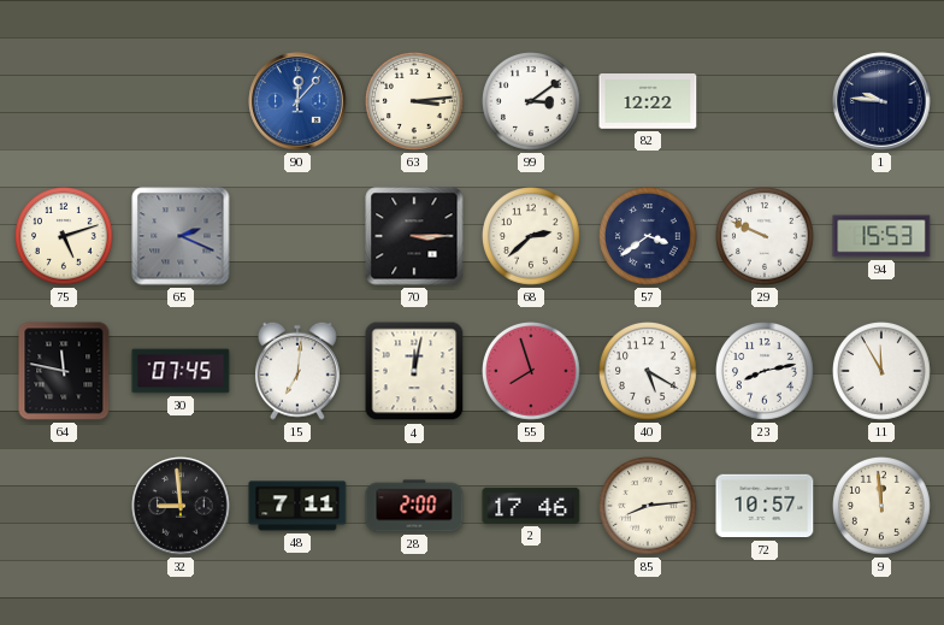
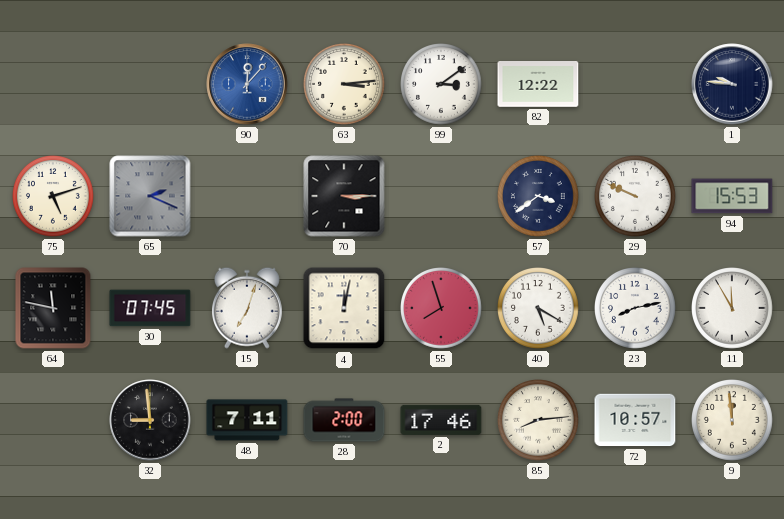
68: 2:38 -> none (532, 237)
15: 7:01 -> 7:03 (247, 308)
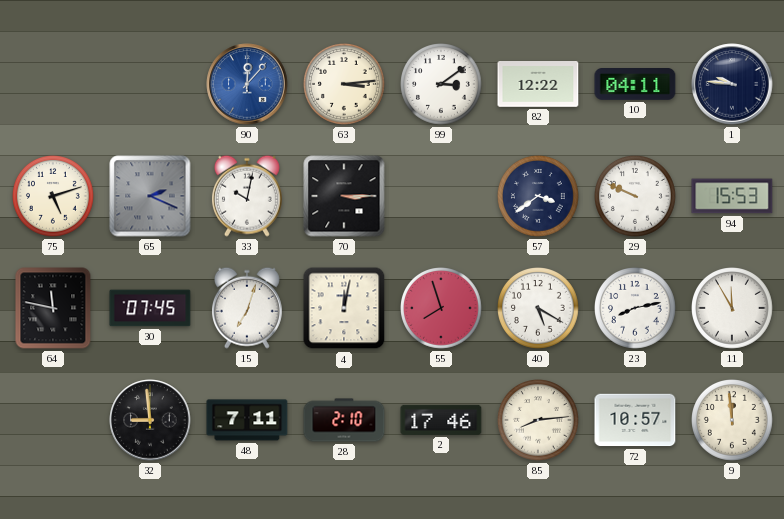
10: none -> 04:11 (635, 84)
33: none -> 10:02 (247, 196)
28: 2:00 -> 2:10 (344, 420)
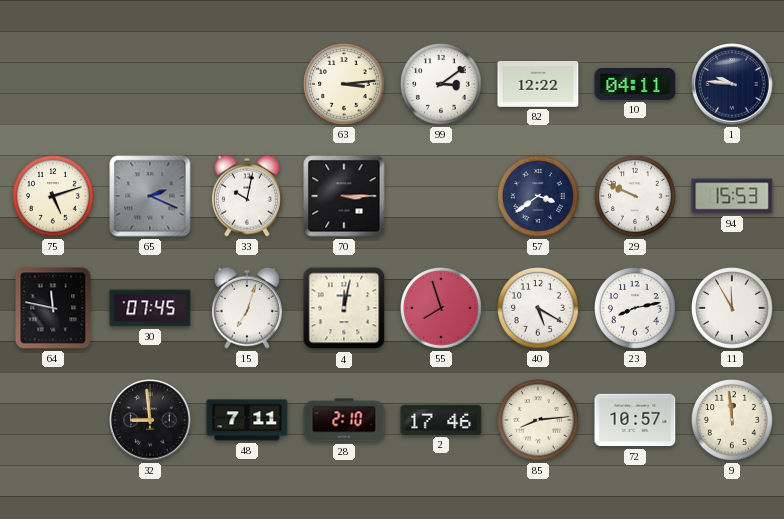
90: 12:07 -> none (247, 84)
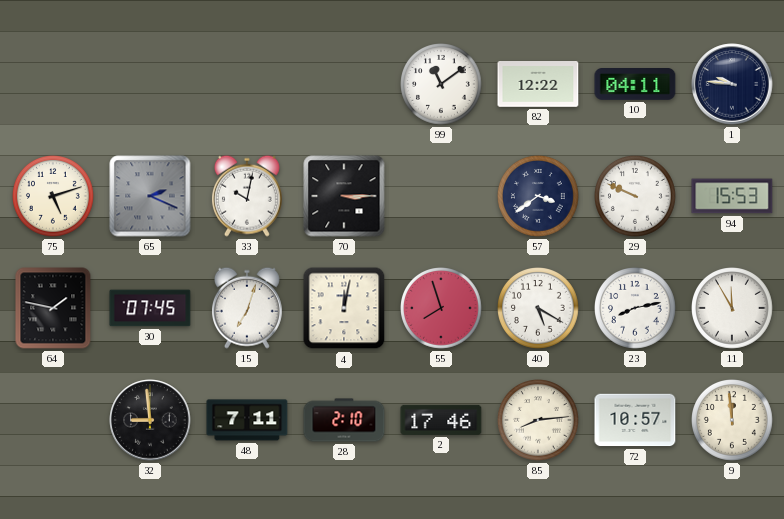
63: 3:14 -> none (345, 85)
99: 3:09 -> 11:09 (442, 85)
64: 11:47 -> 1:47 (53, 308)
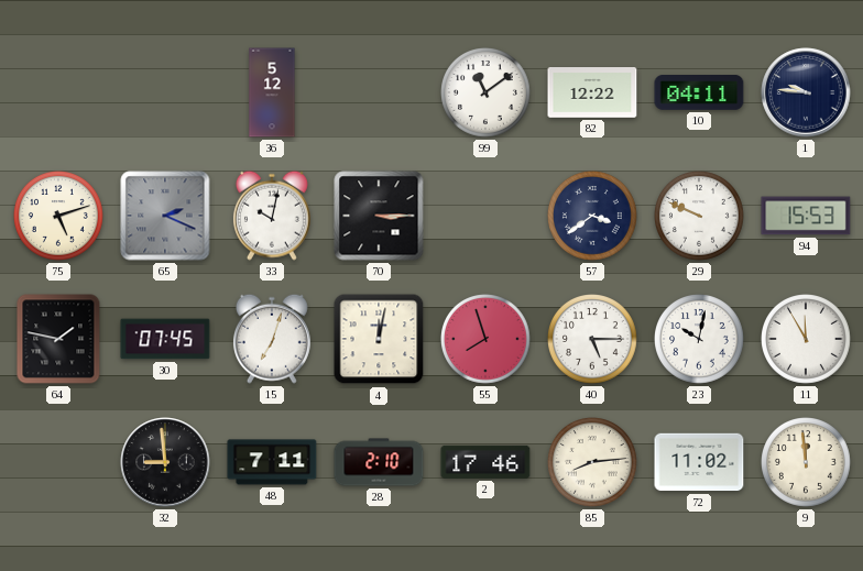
36: none -> 5:12 (272, 92)
40: 5:20 -> 5:15 (593, 340)
23: 8:13 -> 10:02 (700, 340)
72: 10:57 -> 11:02 (699, 462)
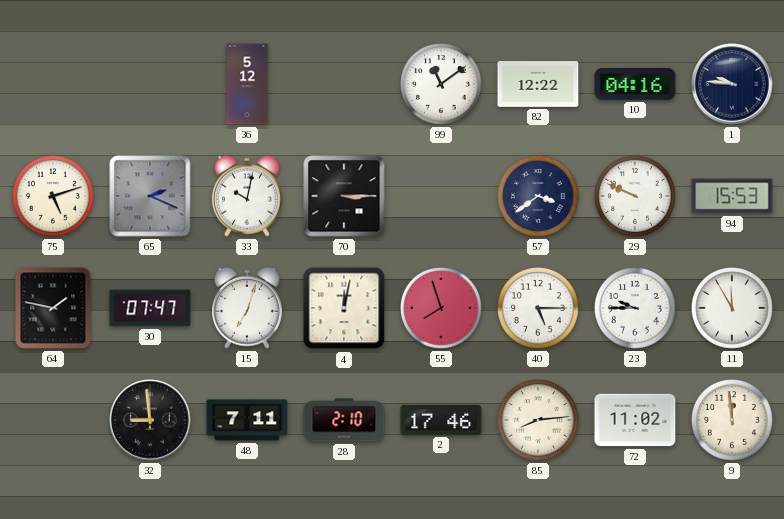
10: 04:11 -> 04:16 (635, 84)
30: 07:45 -> 07:47 (150, 308)
23: 10:02 -> 9:45 (636, 309)
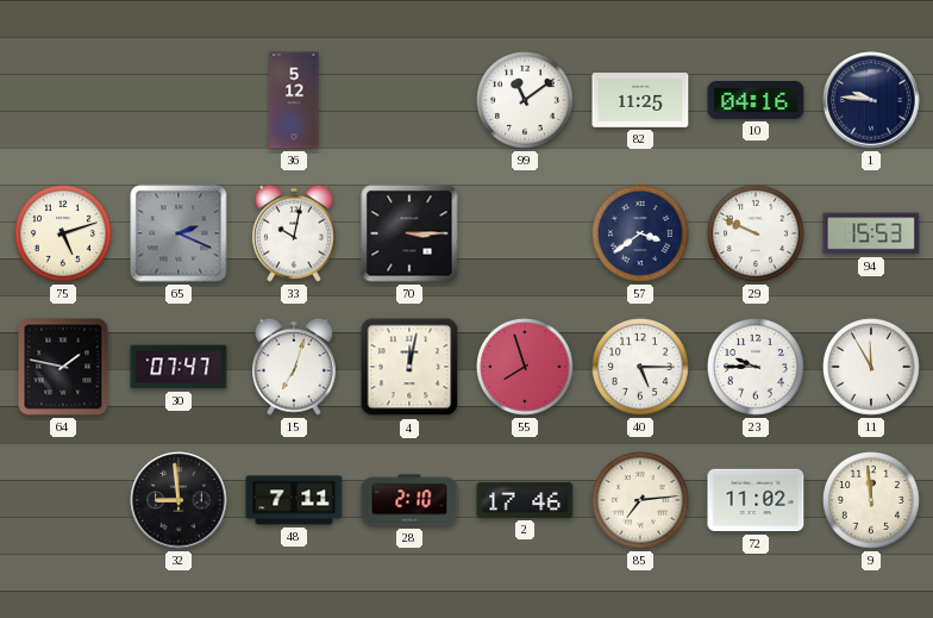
82: 12:22 -> 11:25 (640, 101)
85: 8:14 -> 7:14 (641, 501)
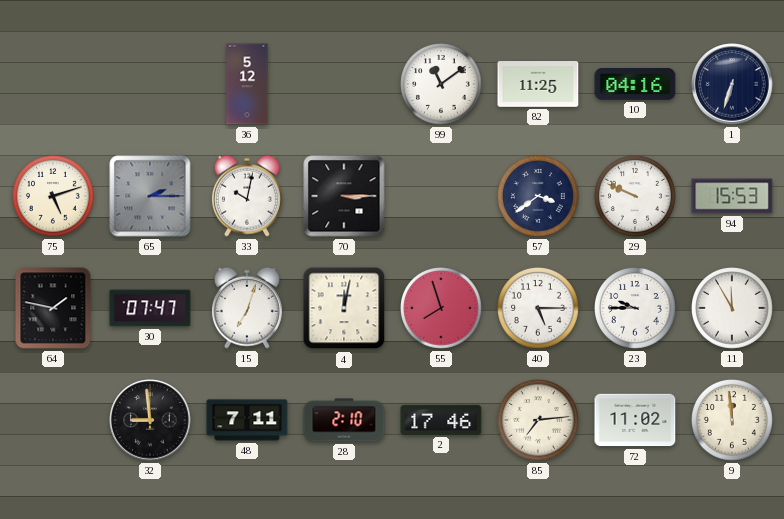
1: 9:46 -> 6:33 (732, 84)
65: 2:19 -> 2:15 (150, 196)
